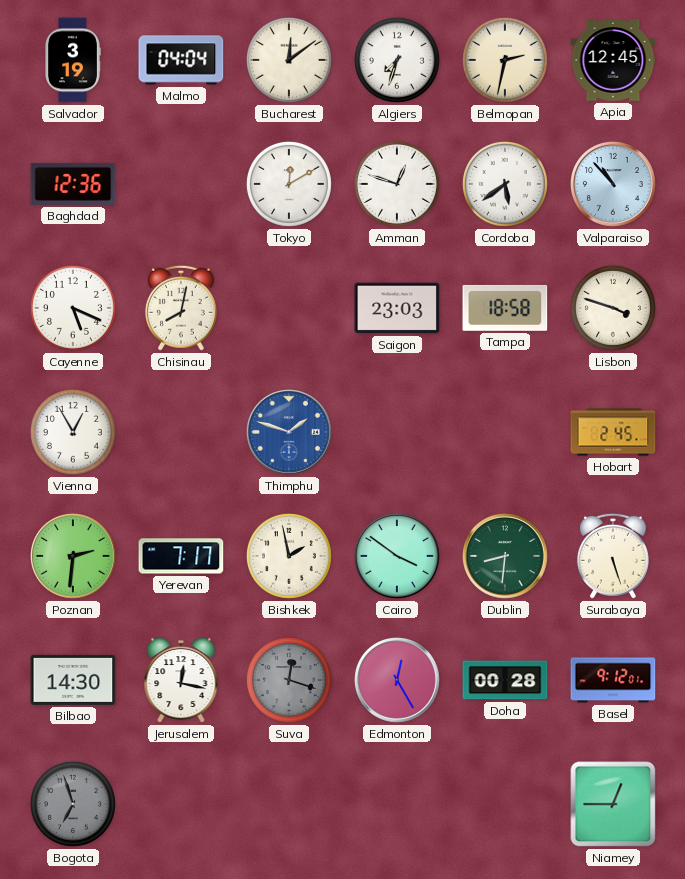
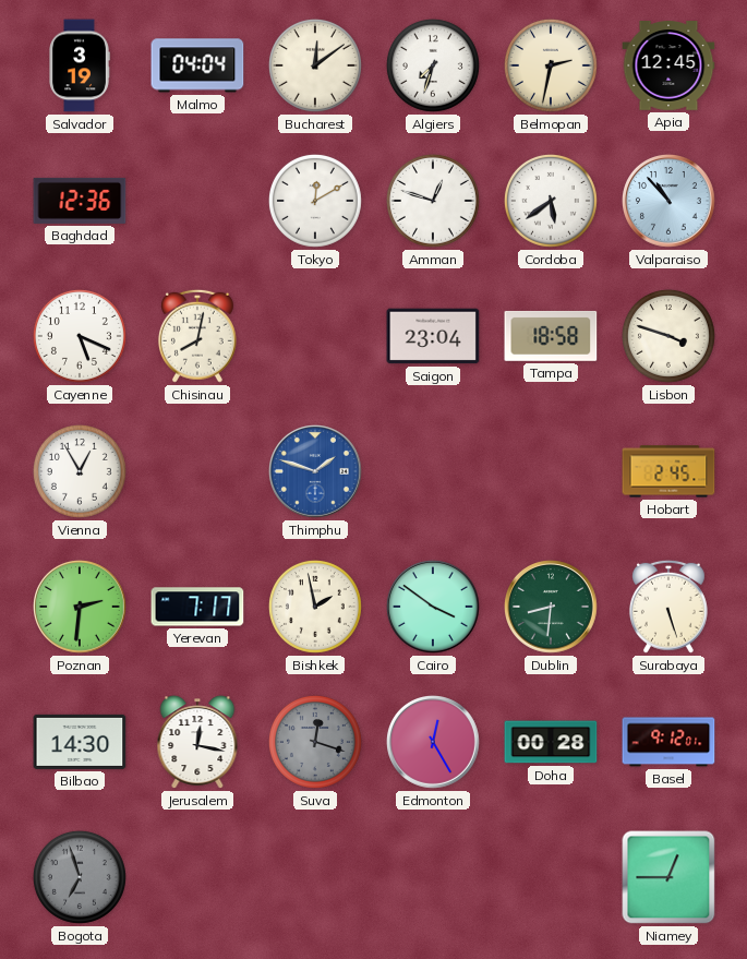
Saigon: 23:03 -> 23:04 (433, 336)
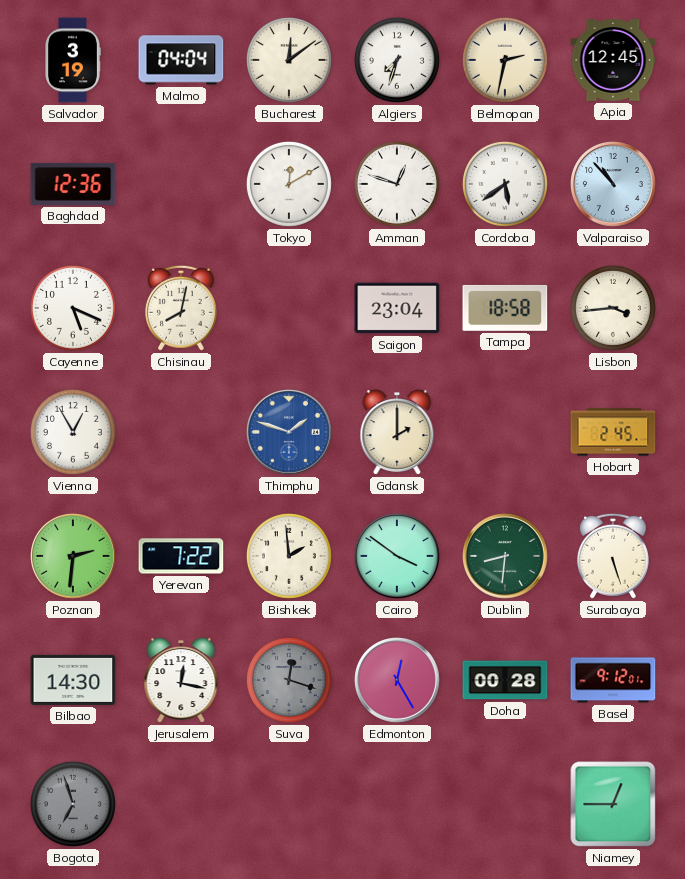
Lisbon: 3:48 -> 3:44 (613, 308)
Gdansk: none -> 2:00 (397, 432)
Yerevan: 7:17 -> 7:22 (181, 556)
Bishkek: 1:58 -> 1:59 (289, 556)
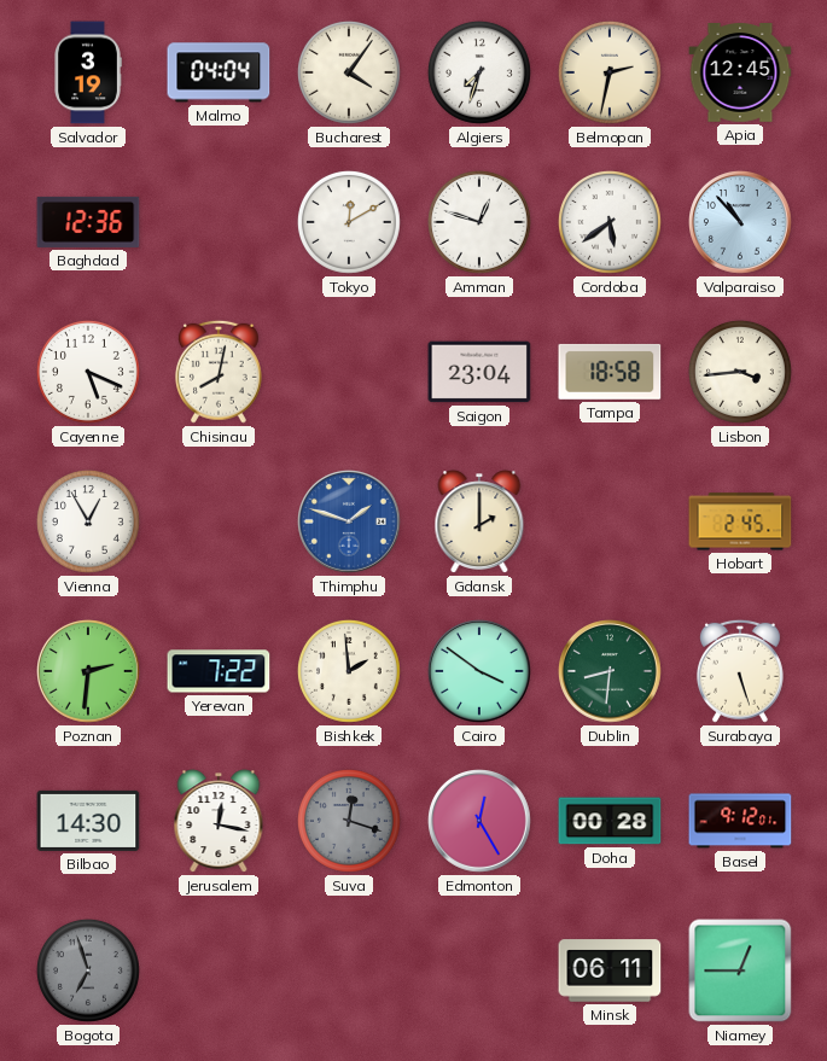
Bucharest: 12:09 -> 4:06 (349, 72)
Minsk: none -> 06:11 (610, 970)
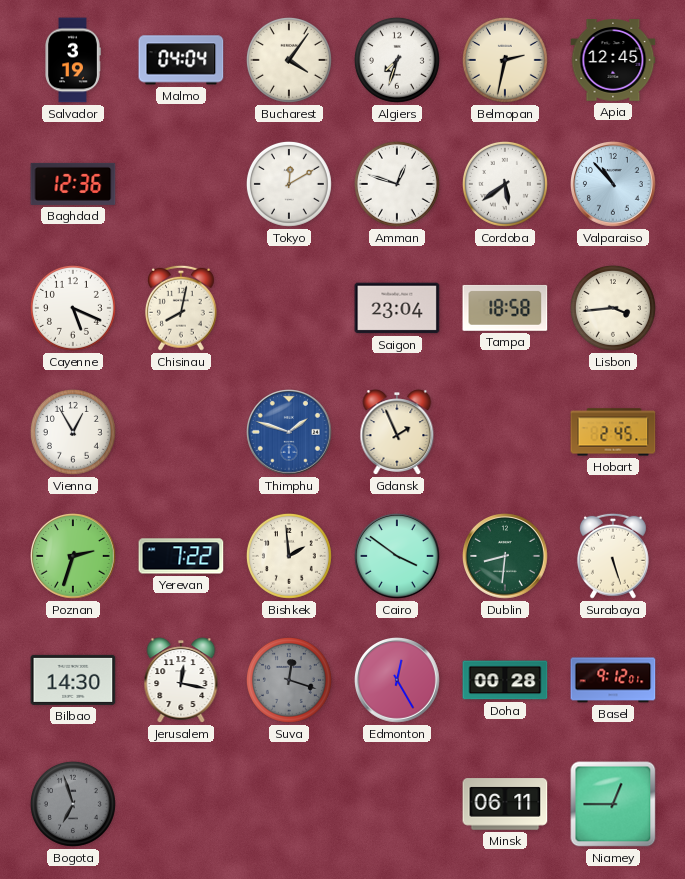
Gdansk: 2:00 -> 1:56 (397, 432)
Poznan: 2:31 -> 2:33 (74, 557)
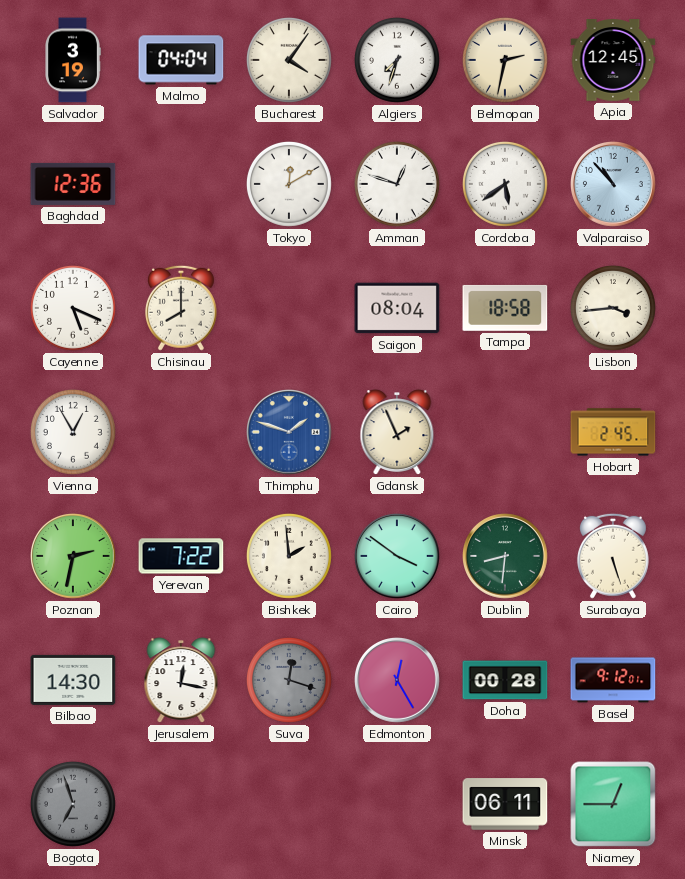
Chisinau: 8:02 -> 8:00 (181, 308)
Saigon: 23:04 -> 08:04 (397, 308)
Poznan: 2:33 -> 2:32 (74, 557)
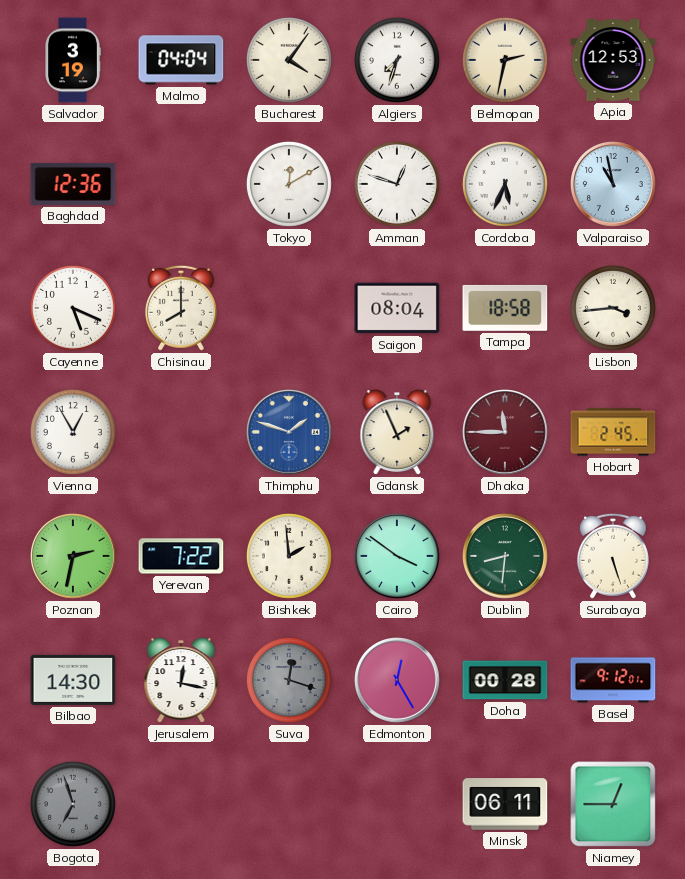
Apia: 12:45 -> 12:53 (613, 60)
Cordoba: 5:39 -> 5:34 (505, 184)
Valparaiso: 10:53 -> 10:58 (614, 185)
Dhaka: none -> 11:45 (506, 433)
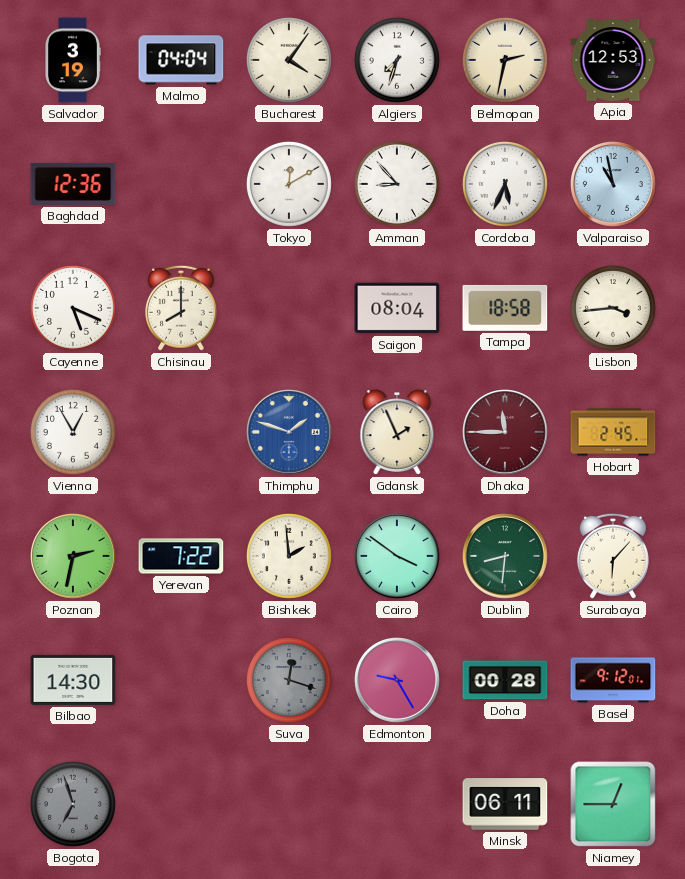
Amman: 12:48 -> 8:53 (397, 184)
Surabaya: 5:27 -> 6:07 (613, 556)
Jerusalem: 12:17 -> none (181, 680)
Edmonton: 12:25 -> 9:25 (398, 681)
